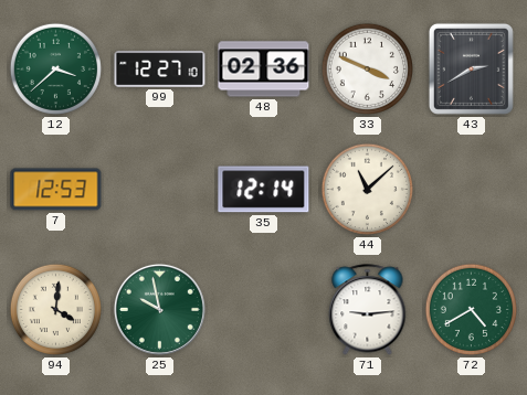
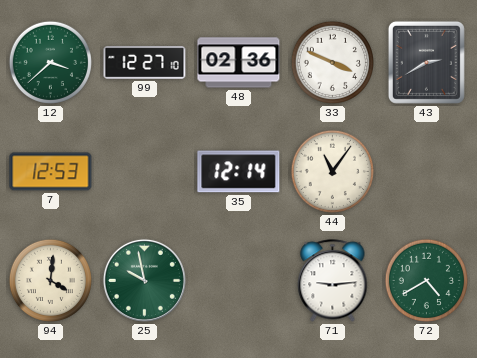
44: 11:08 -> 11:06 (332, 171)
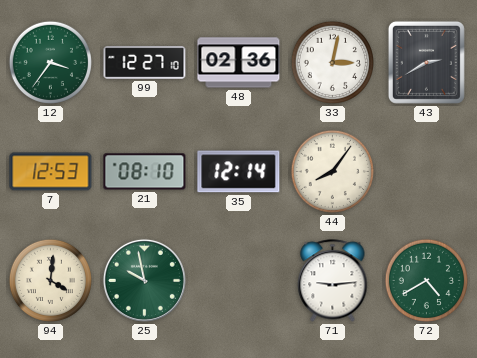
12: 3:38 -> 3:36 (50, 62)
33: 3:49 -> 3:02 (332, 62)
21: none -> 08:10 (145, 172)
44: 11:06 -> 8:06 (332, 171)
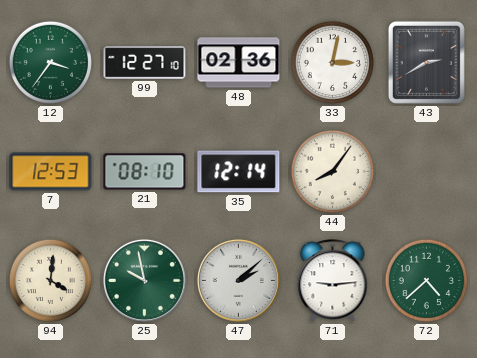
47: none -> 2:08 (238, 280)
72: 4:40 -> 4:38 (426, 280)
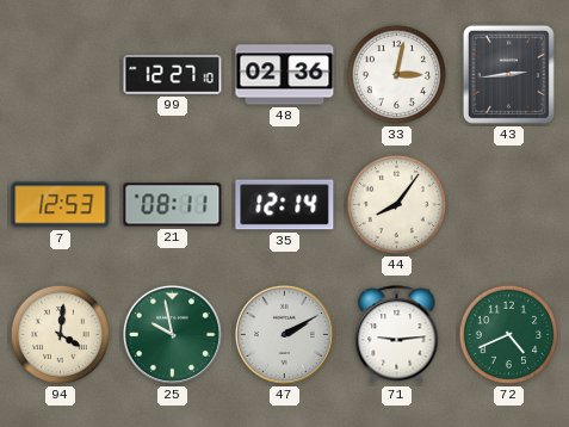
12: 3:36 -> none (50, 62)
43: 2:40 -> 2:44 (508, 74)
21: 08:10 -> 08:11 (173, 205)
47: 2:08 -> 2:10 (284, 334)
72: 4:38 -> 4:41 (508, 334)
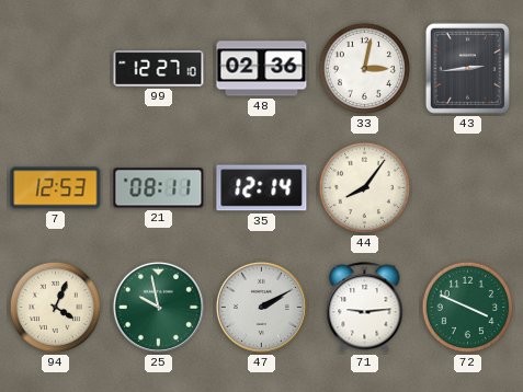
94: 4:01 -> 4:04 (55, 307)
72: 4:41 -> 3:49 (467, 307)
